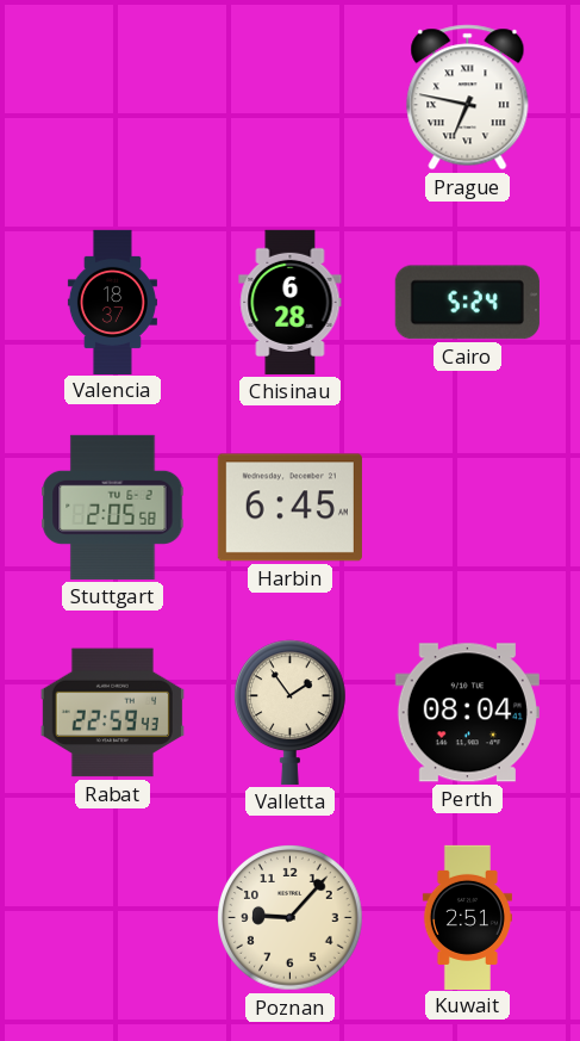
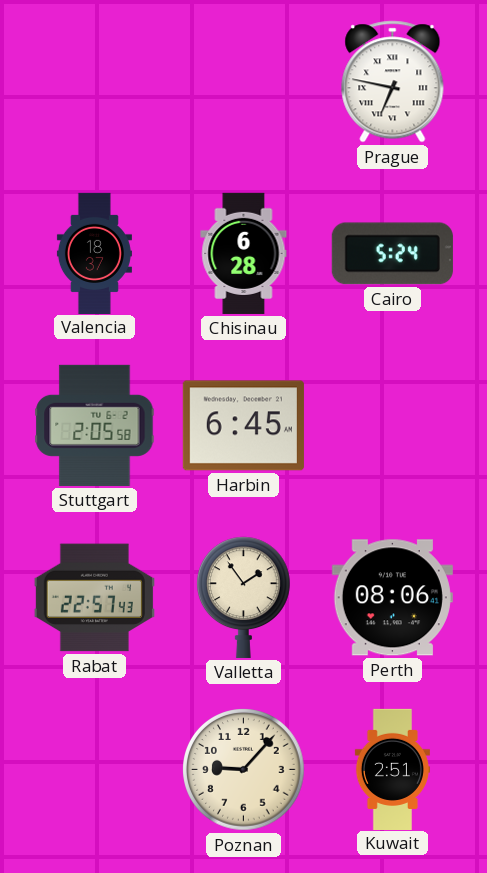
Rabat: 22:59 -> 22:57 (94, 598)
Perth: 08:04 -> 08:06 (392, 598)
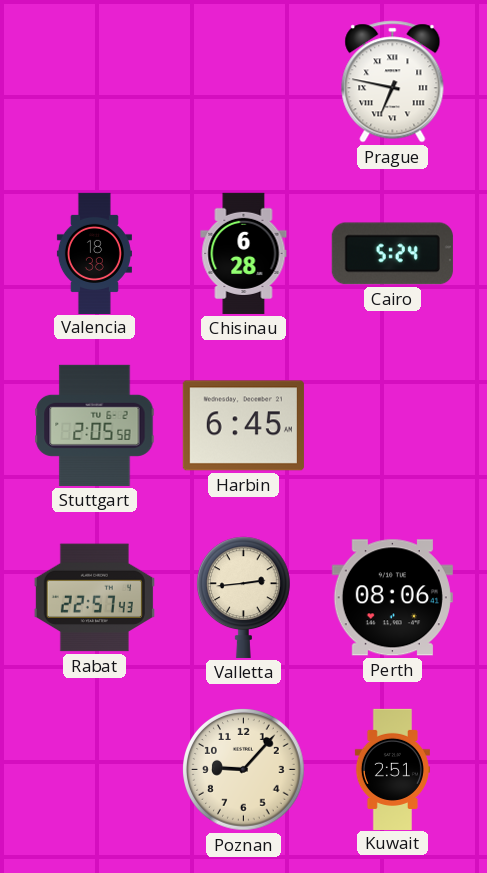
Valencia: 18:37 -> 18:38 (94, 253)
Valletta: 1:54 -> 2:44 (244, 597)
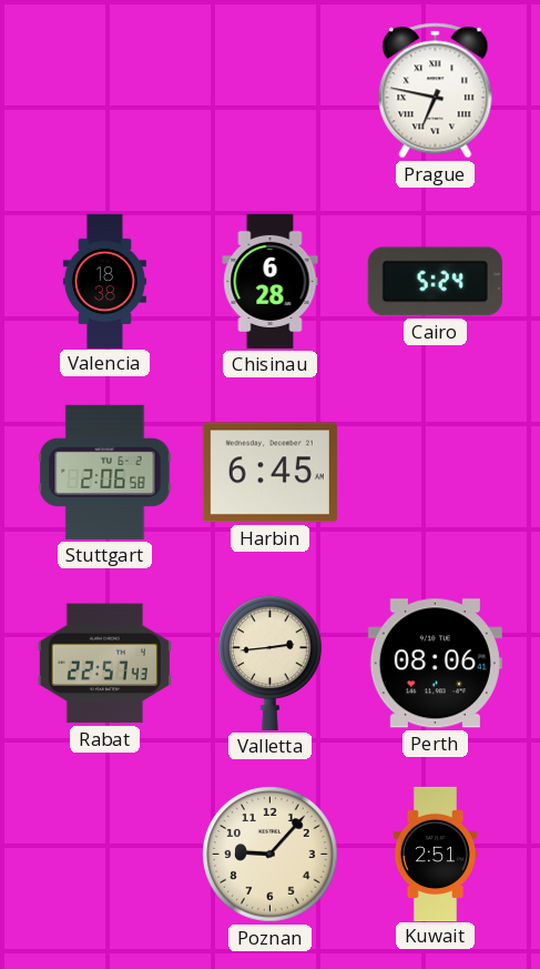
Stuttgart: 2:05 -> 2:06 (105, 472)
